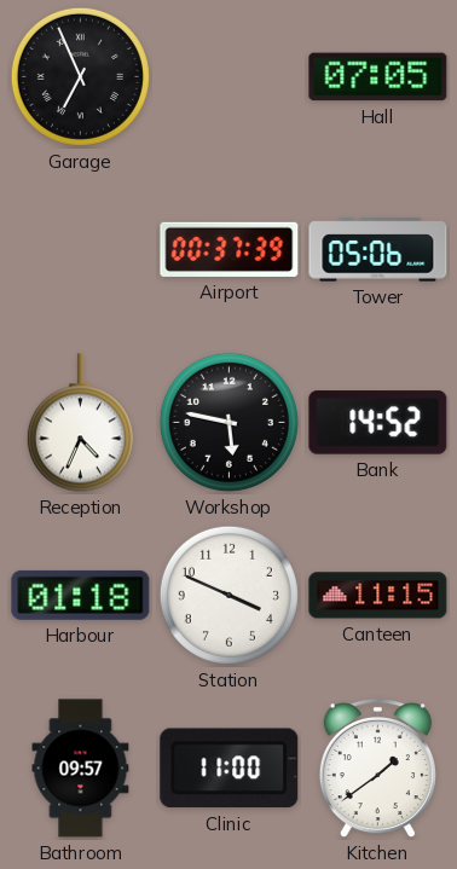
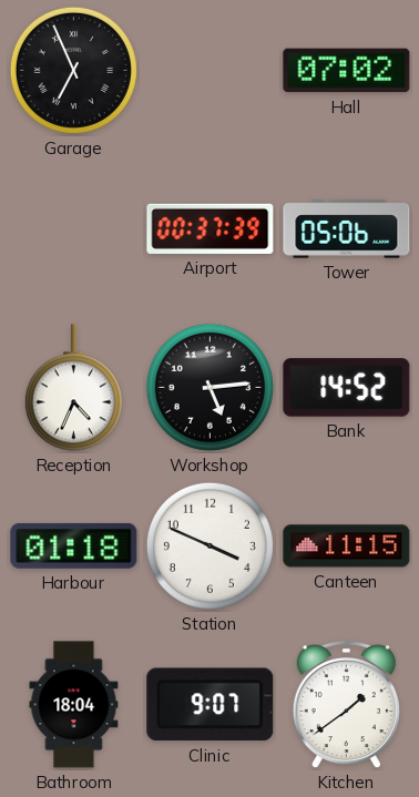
Hall: 07:05 -> 07:02 (347, 71)
Workshop: 5:47 -> 5:14 (209, 387)
Bathroom: 09:57 -> 18:04 (74, 705)
Clinic: 11:00 -> 9:07 (211, 705)
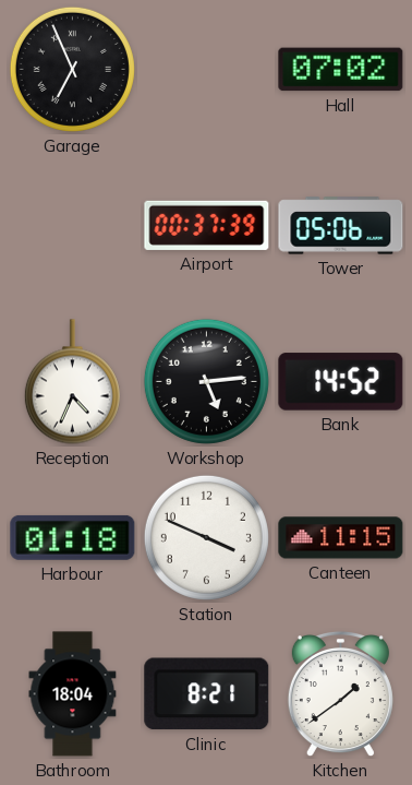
Clinic: 9:07 -> 8:21 (207, 694)
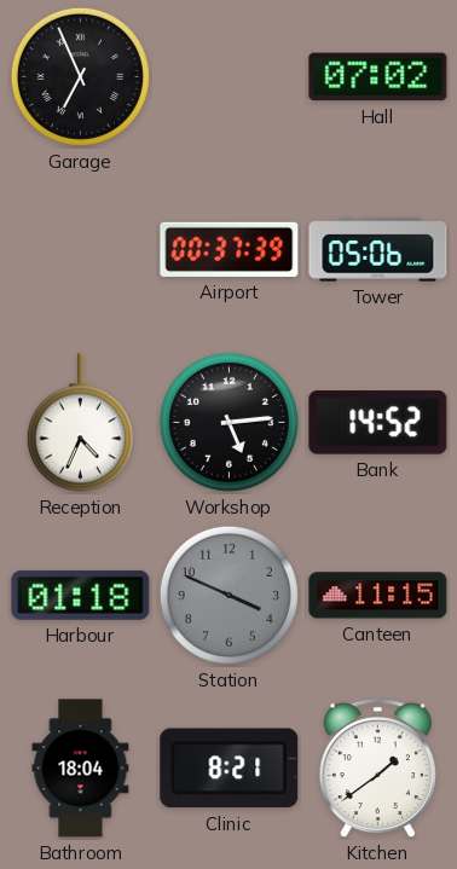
Station dial: white -> grey (228, 595)
